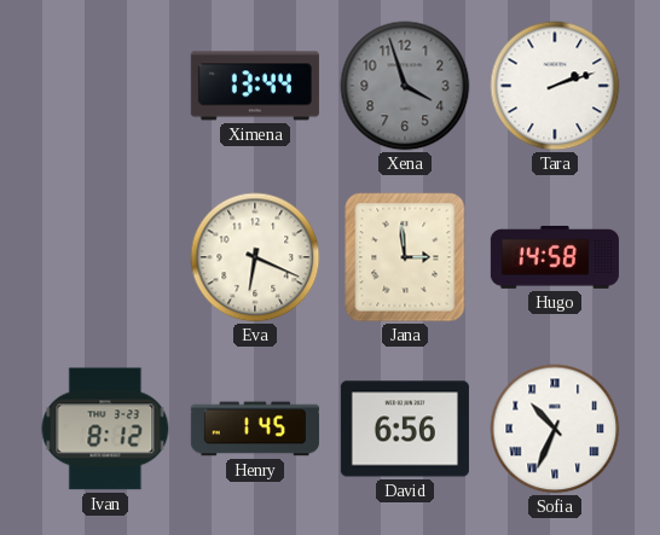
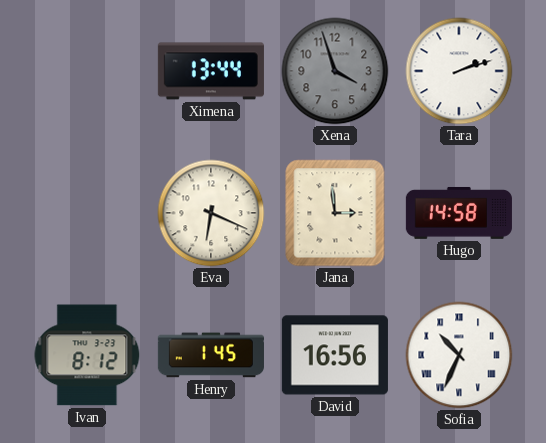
David: 6:56 -> 16:56 (335, 355)
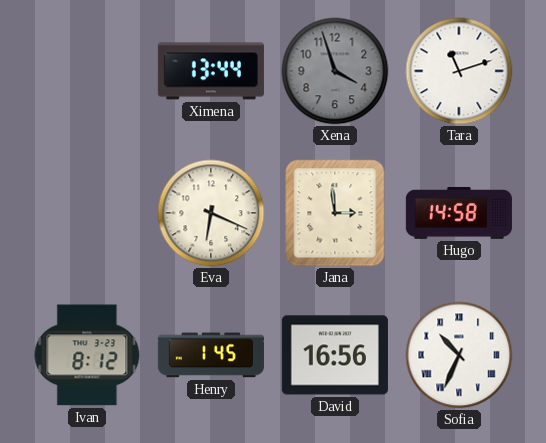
Tara: 2:12 -> 11:12 (459, 71)
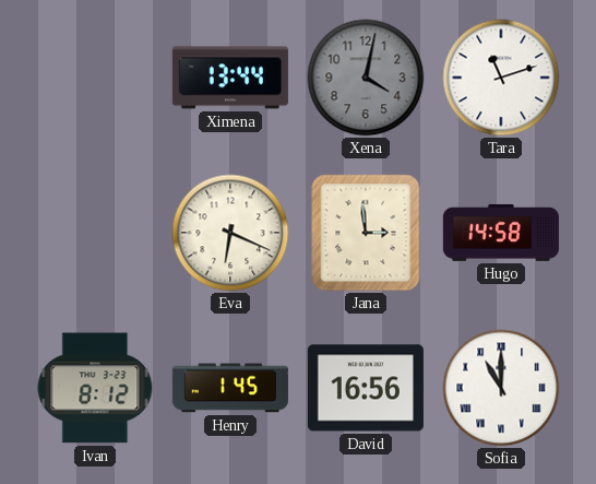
Xena: 3:57 -> 4:02 (366, 78)
Sofia: 10:34 -> 11:00 (501, 388)
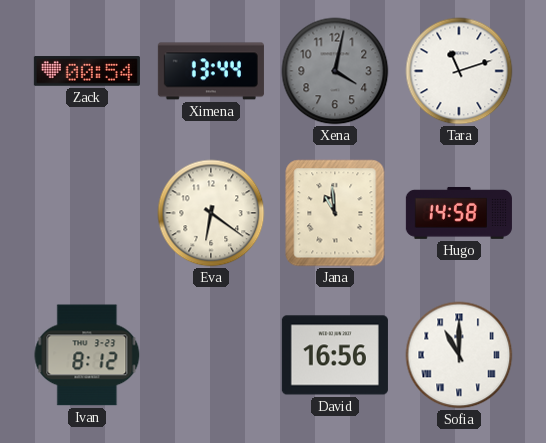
Zack: none -> 00:54 (87, 71)
Eva: 6:19 -> 6:21 (211, 213)
Jana: 2:59 -> 10:59 (335, 213)
Henry: 1:45 -> none (230, 388)
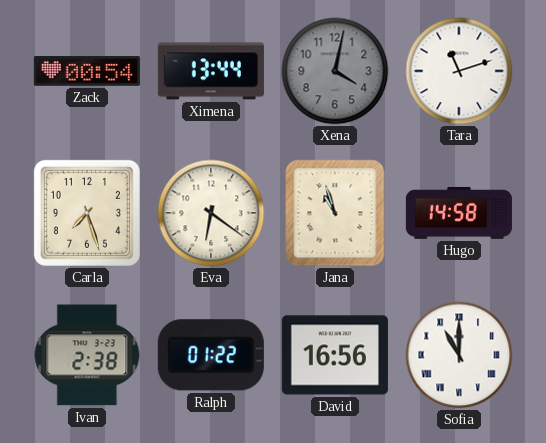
Carla: none -> 7:27 (87, 213)
Jana: 10:59 -> 10:57 (335, 213)
Ivan: 8:12 -> 2:38 (87, 355)
Ralph: none -> 01:22 (211, 355)
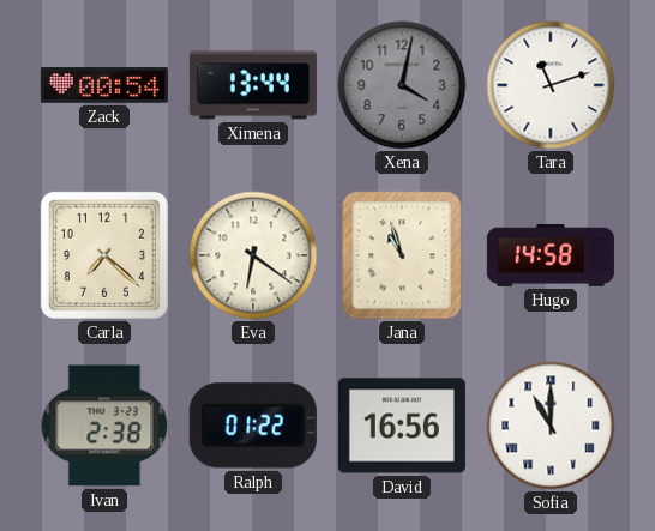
Carla: 7:27 -> 7:22 (104, 255)
